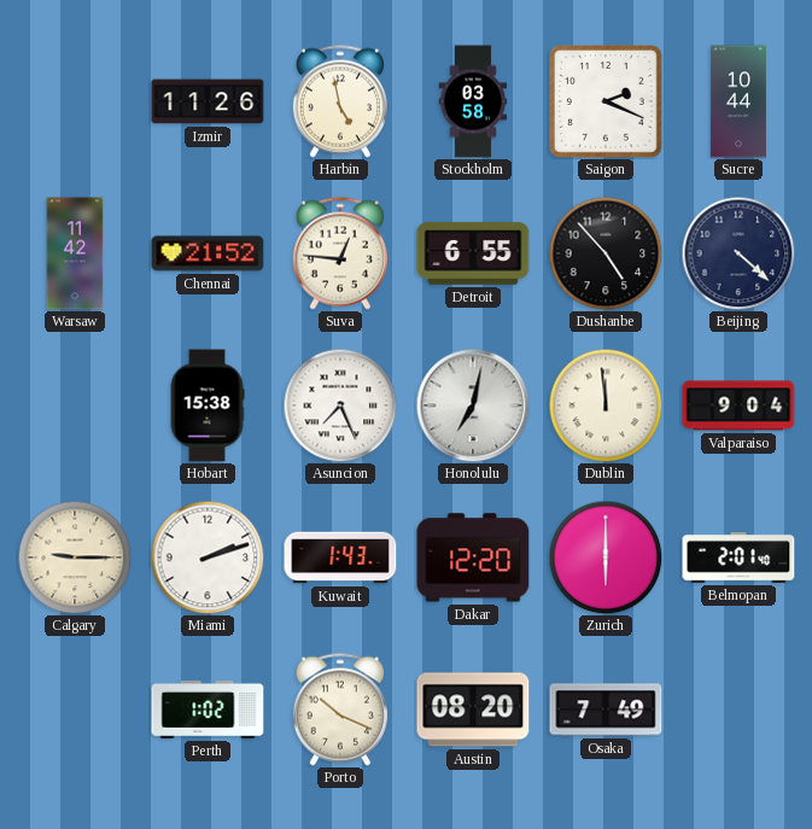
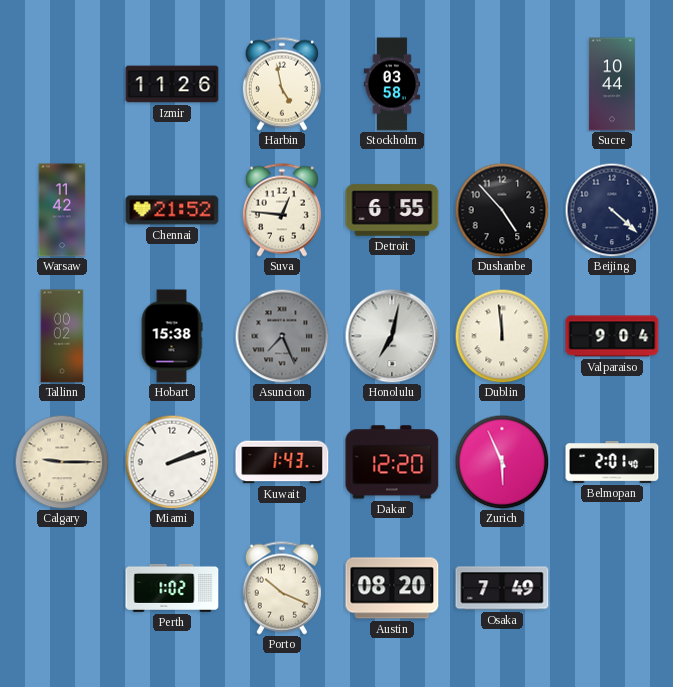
Saigon: 2:19 -> none (607, 103)
Tallinn: none -> 00:02 (62, 336)
Asuncion dial: white -> grey (282, 336)
Zurich: 6:00 -> 5:56 (502, 462)
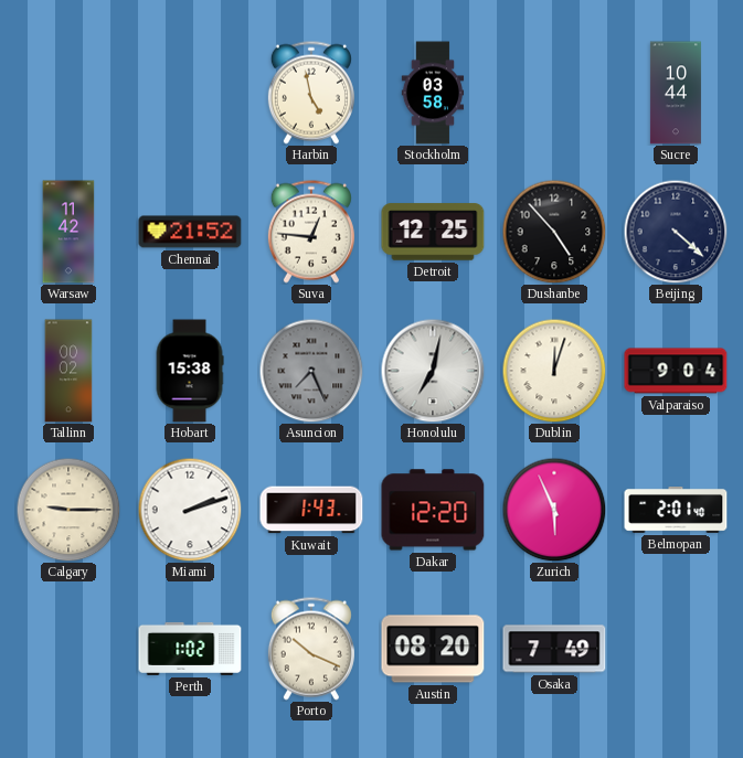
Izmir: 11:26 -> none (172, 84)
Detroit: 6:55 -> 12:25 (433, 232)
Dublin: 11:59 -> 12:03 (554, 371)
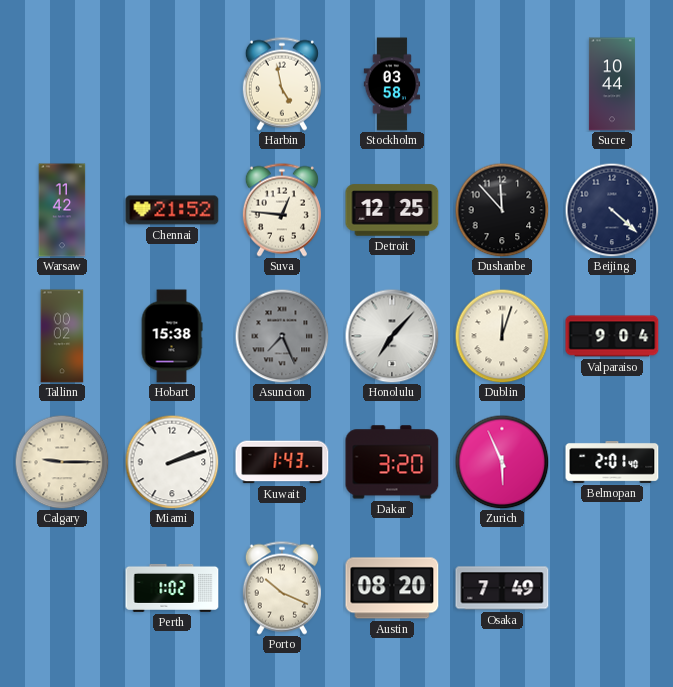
Dushanbe: 4:53 -> 11:53 (502, 210)
Honolulu: 7:02 -> 7:07 (392, 336)
Dakar: 12:20 -> 3:20 (392, 462)
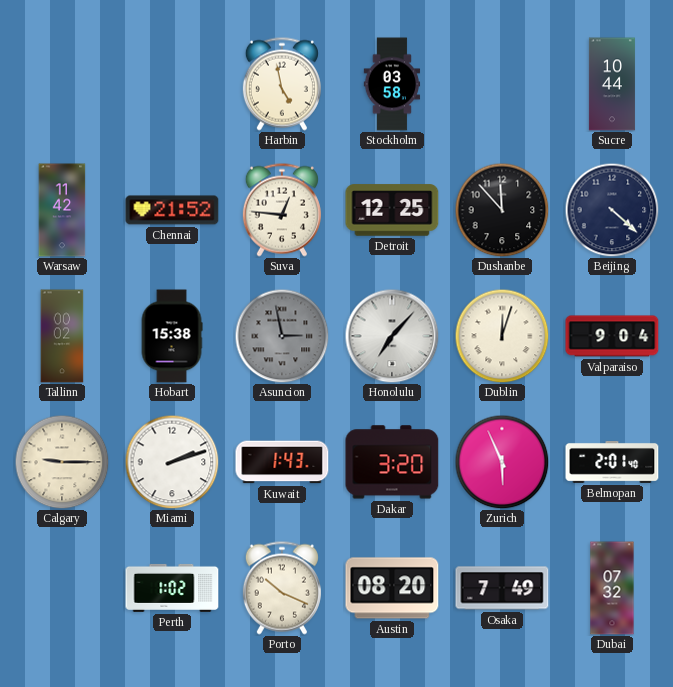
Asuncion: 7:26 -> 2:58 (282, 336)
Dubai: none -> 07:32 (612, 588)
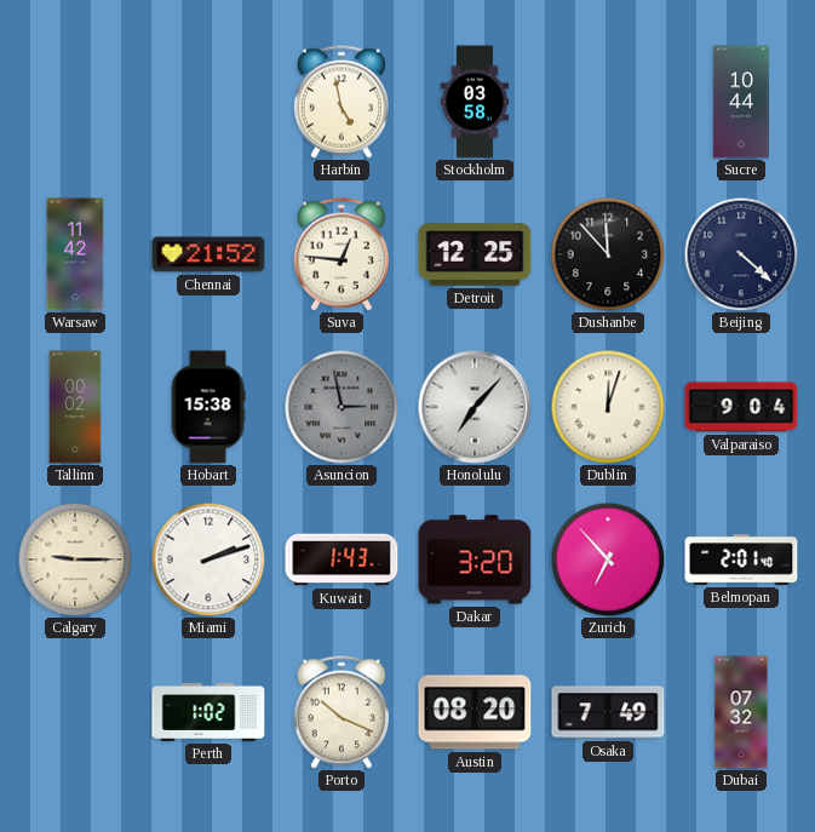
Zurich: 5:56 -> 6:53 (608, 560)
